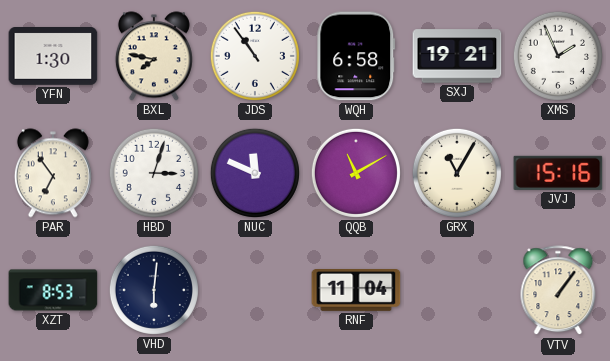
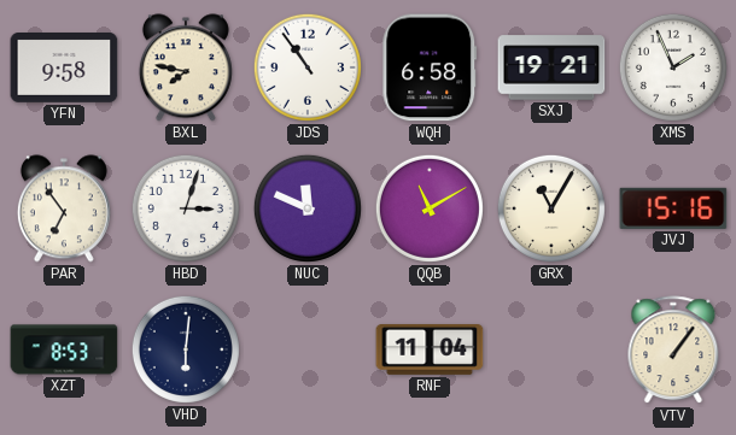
YFN: 1:30 -> 9:58 (64, 69)
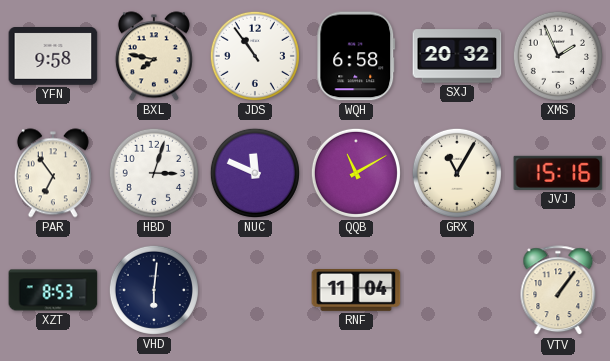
SXJ: 19:21 -> 20:32 (457, 56)
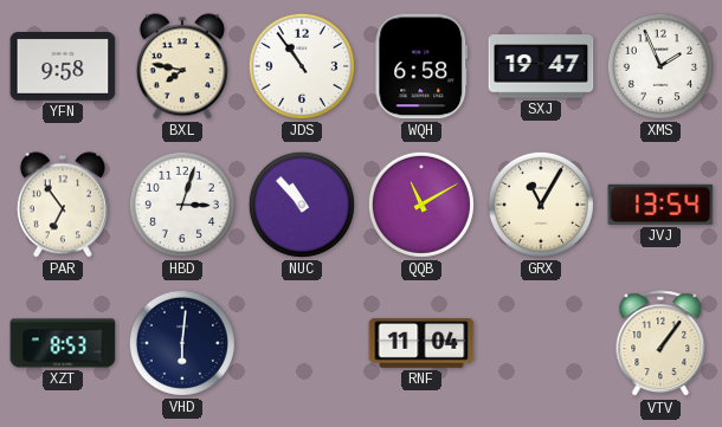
SXJ: 20:32 -> 19:47 (541, 66)
NUC: 11:49 -> 10:53 (302, 205)
JVJ: 15:16 -> 13:54 (660, 205)
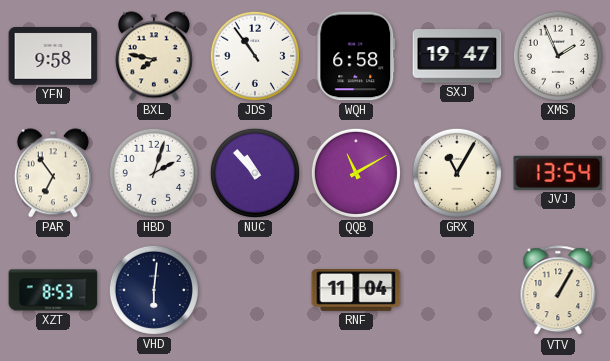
HBD: 3:03 -> 2:03 (154, 173)
VTV: 1:06 -> 1:05 (558, 291)
